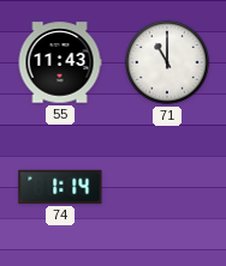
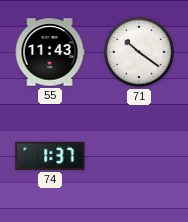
71: 11:00 -> 10:21 (139, 52)
74: 1:14 -> 1:37 (50, 156)
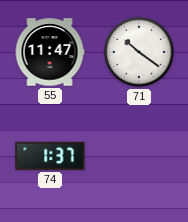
55: 11:43 -> 11:47 (50, 52)
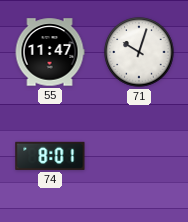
71: 10:21 -> 10:03 (139, 52)
74: 1:37 -> 8:01 (50, 156)
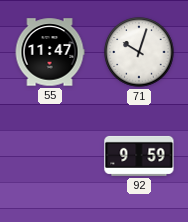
74: 8:01 -> none (50, 156)
92: none -> 9:59 (139, 156)
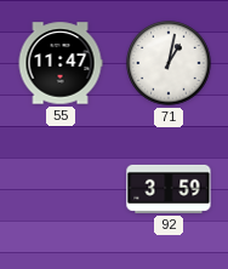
71: 10:03 -> 1:02 (169, 63)
92: 9:59 -> 3:59 (169, 189)
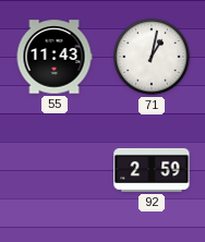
55: 11:47 -> 11:43 (55, 57)
92: 3:59 -> 2:59 (152, 170)
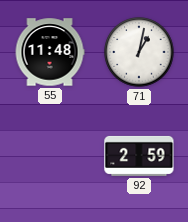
55: 11:43 -> 11:48 (50, 52)
